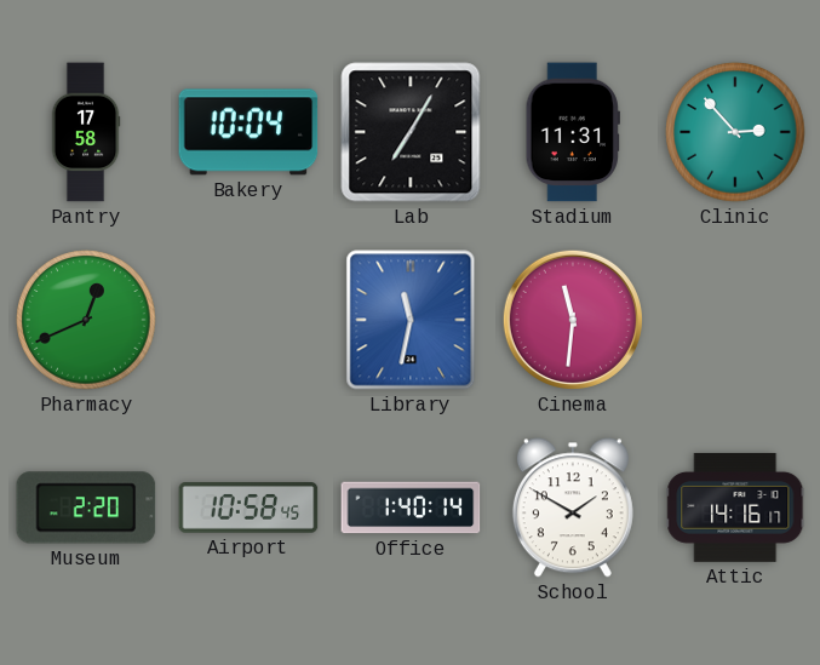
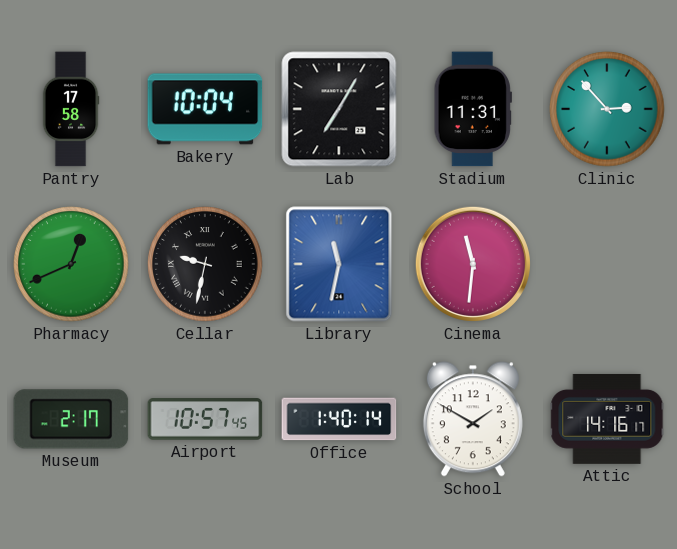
Cellar: none -> 9:32 (205, 264)
Museum: 2:20 -> 2:17 (71, 419)
Airport: 10:58 -> 10:57 (205, 419)
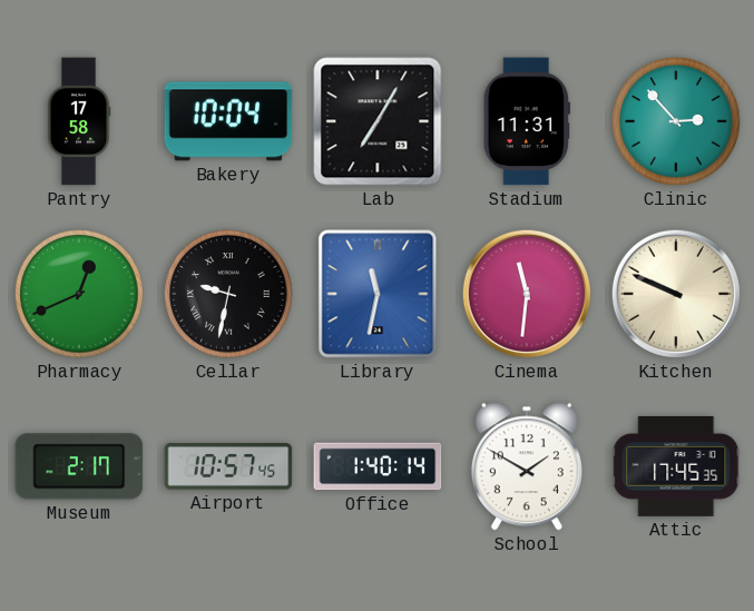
Kitchen: none -> 9:49 (676, 294)
Attic: 14:16 -> 17:45 (676, 466)
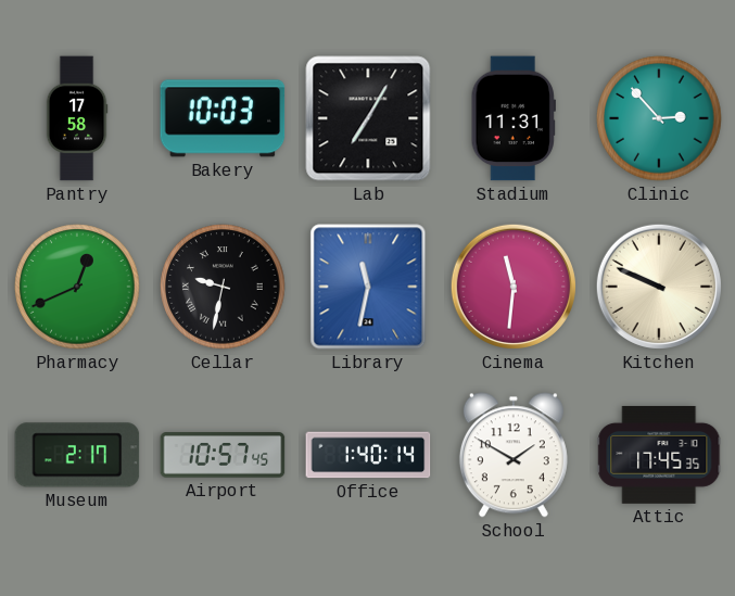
Bakery: 10:04 -> 10:03 (223, 118)
